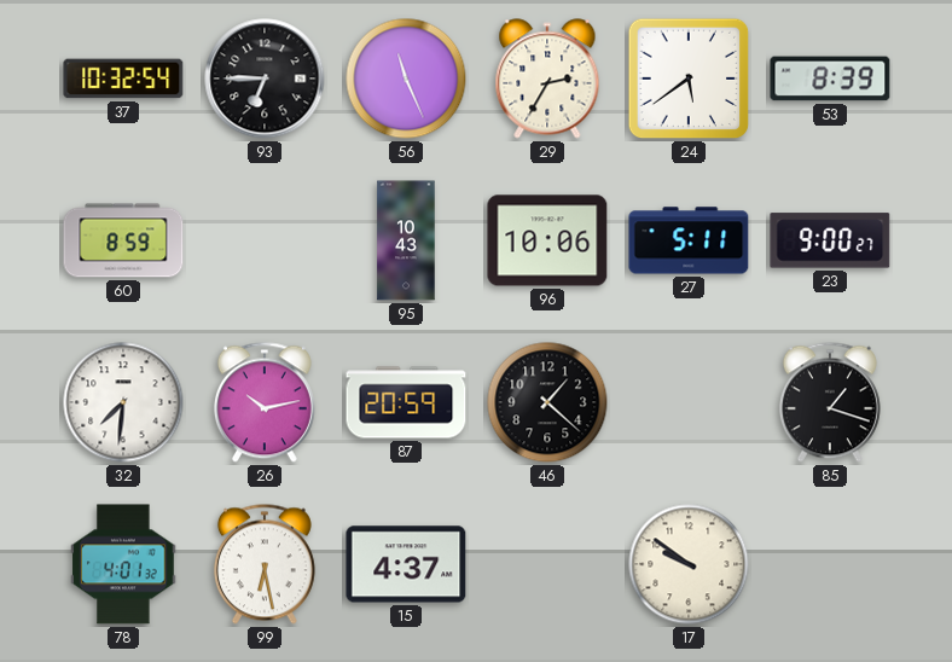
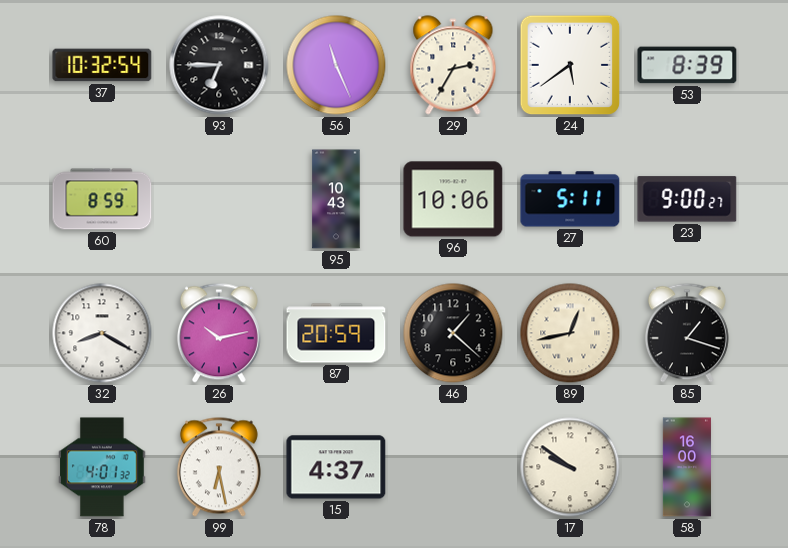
32: 7:31 -> 8:20 (102, 333)
89: none -> 12:43 (570, 333)
58: none -> 16:00 (687, 467)
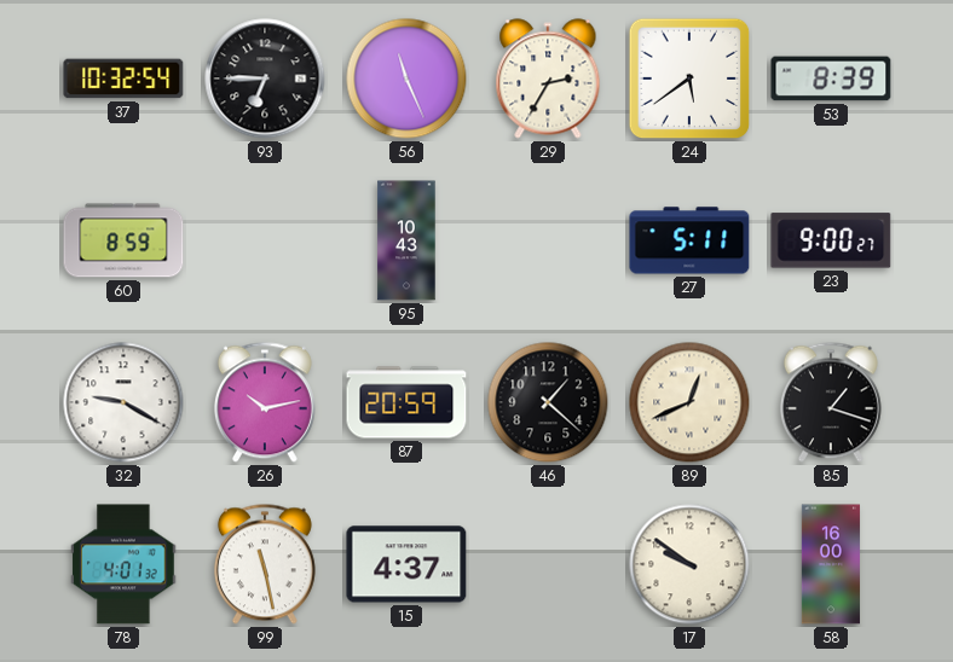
96: 10:06 -> none (453, 199)
32: 8:20 -> 9:20 (123, 402)
89: 12:43 -> 12:41 (689, 402)
99: 6:28 -> 11:28 (265, 564)
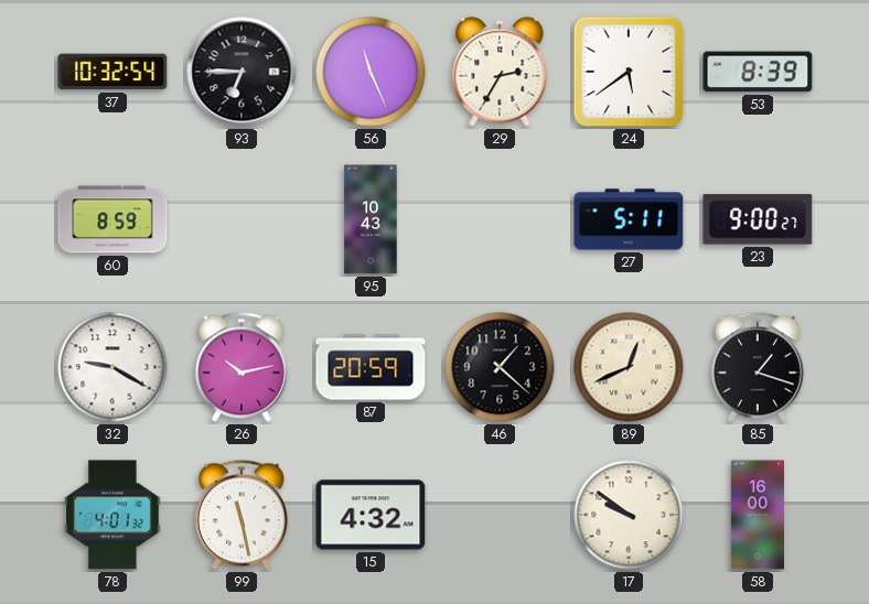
15: 4:37 -> 4:32 (371, 515)
